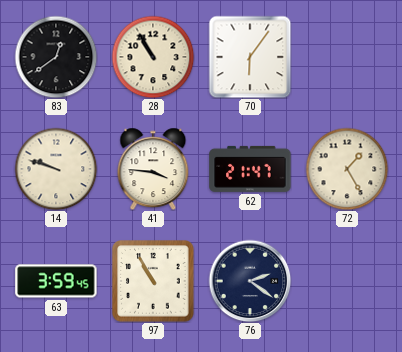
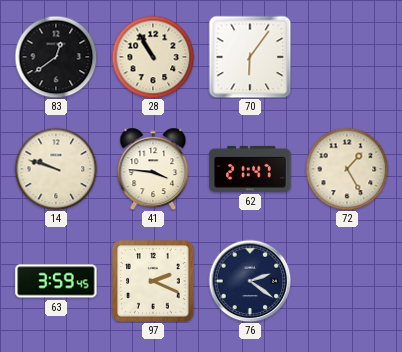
97: 10:55 -> 2:19 (153, 281)
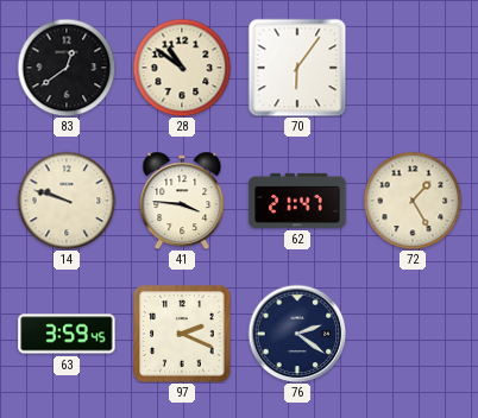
28: 10:55 -> 10:51 (182, 68)
